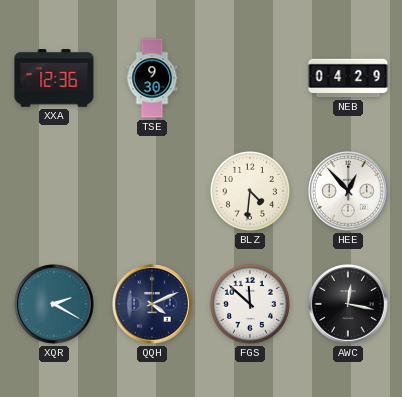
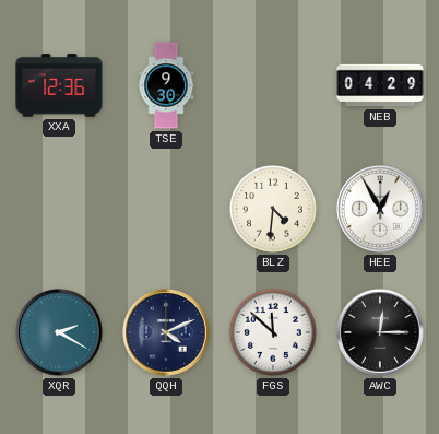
HEE: 12:53 -> 12:55 (380, 209)
AWC: 12:17 -> 12:15 (380, 332)
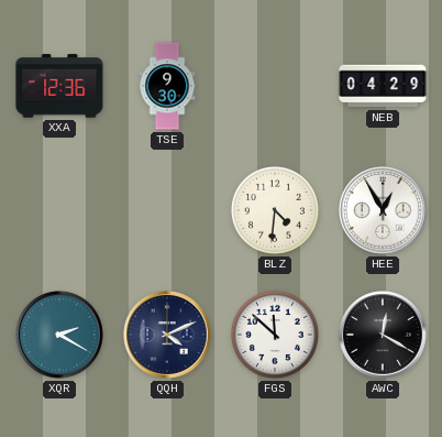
AWC: 12:15 -> 12:20 (383, 335)
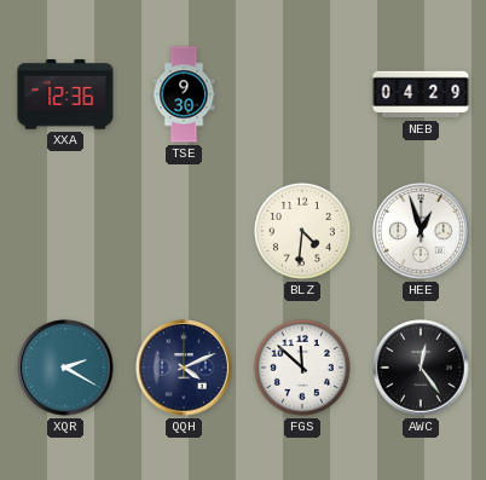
HEE: 12:55 -> 12:57 (421, 231)
AWC: 12:20 -> 12:24 (421, 368)
